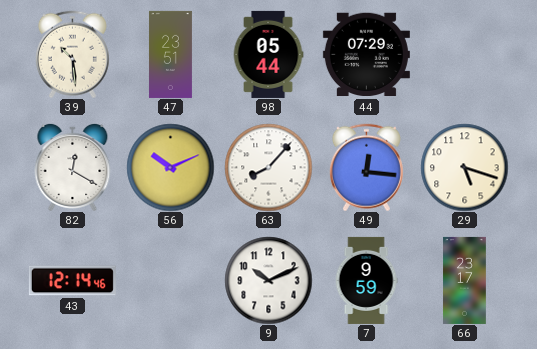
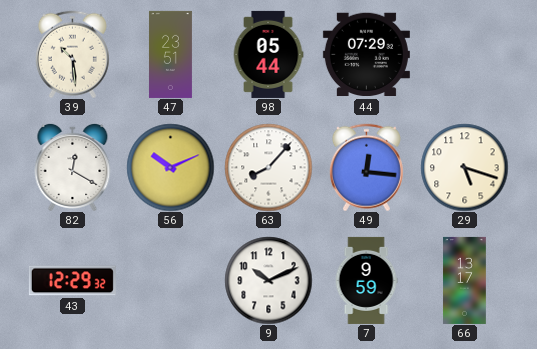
43: 12:14 -> 12:29 (72, 281)
66: 23:17 -> 13:17 (465, 280)
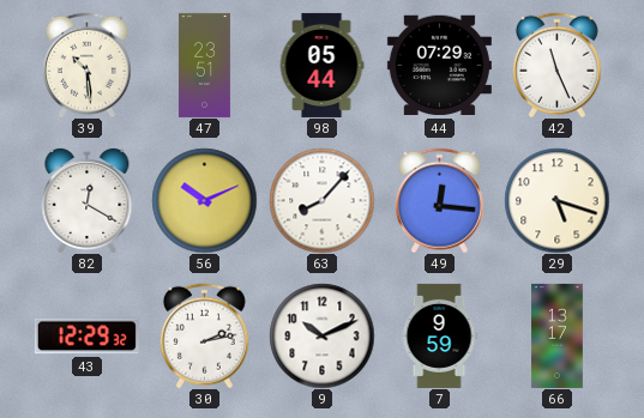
42: none -> 11:26 (556, 65)
30: none -> 2:13 (204, 335)
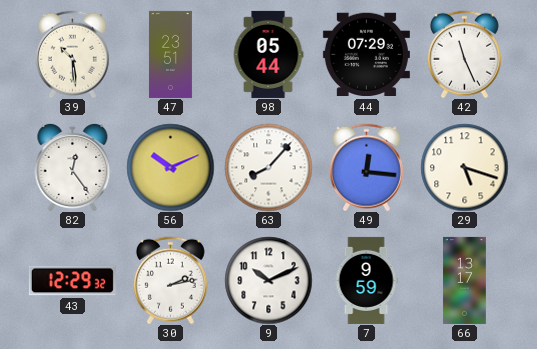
82: 12:20 -> 12:24 (73, 167)
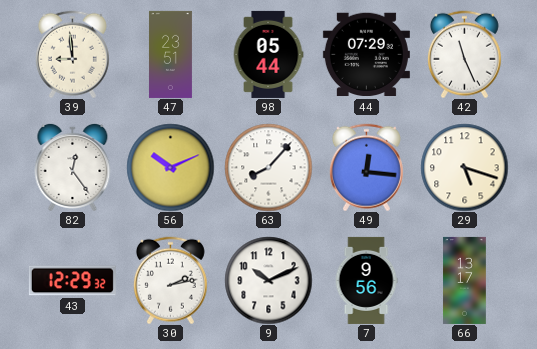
39: 10:29 -> 8:59 (72, 54)
7: 9:59 -> 9:56 (366, 280)
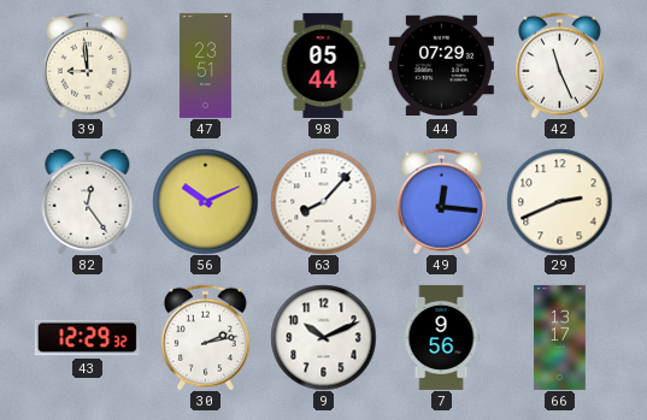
29: 5:18 -> 2:41 (559, 201)
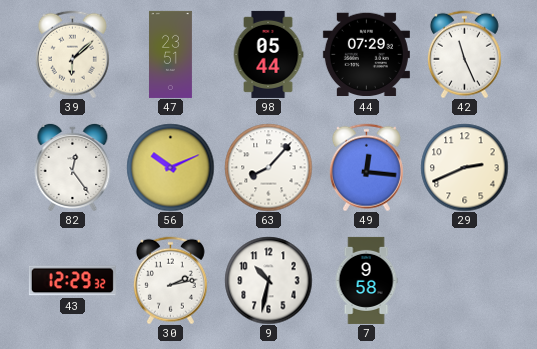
39: 8:59 -> 6:08 (72, 54)
9: 10:11 -> 10:32 (268, 280)
7: 9:56 -> 9:58 (366, 280)
66: 13:17 -> none (560, 337)
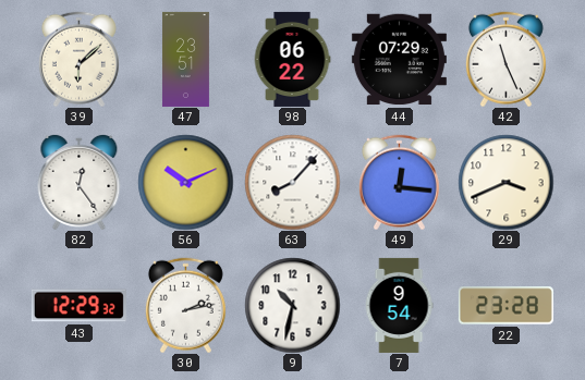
98: 05:44 -> 06:22 (292, 59)
29: 2:41 -> 3:41 (505, 182)
7: 9:58 -> 9:54 (399, 305)
22: none -> 23:28 (505, 306)
